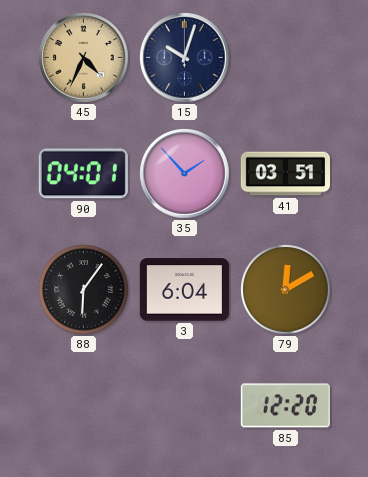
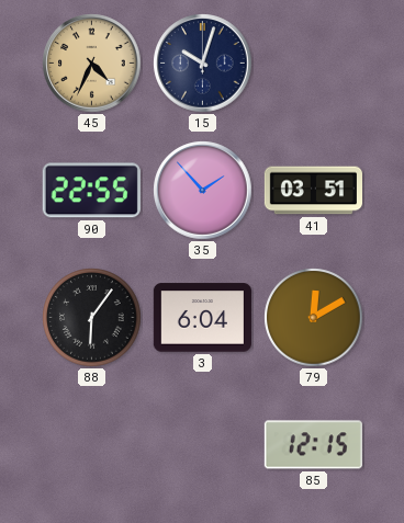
90: 04:01 -> 22:55 (91, 191)
85: 12:20 -> 12:15 (313, 445)
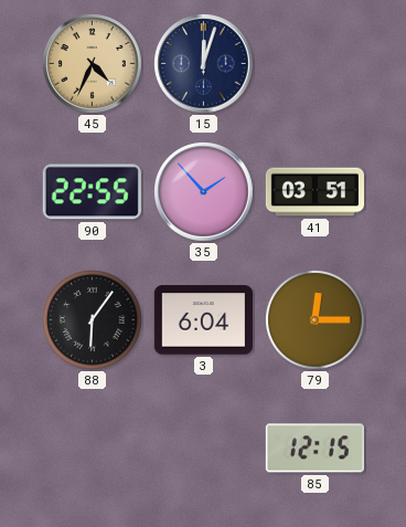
15: 10:03 -> 12:03 (204, 64)
79: 12:10 -> 12:15 (316, 320)
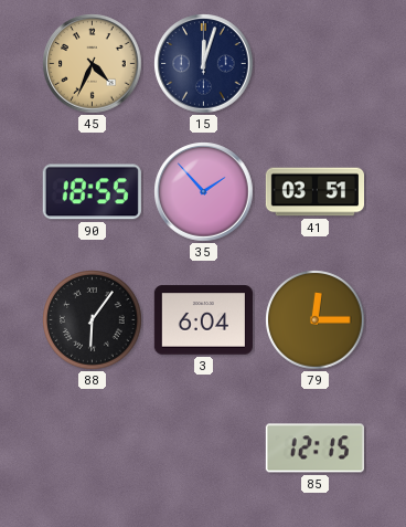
90: 22:55 -> 18:55 (92, 192)
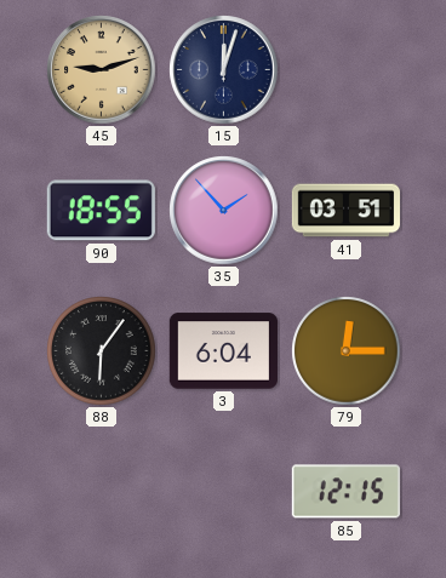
45: 4:34 -> 9:12 (102, 70)
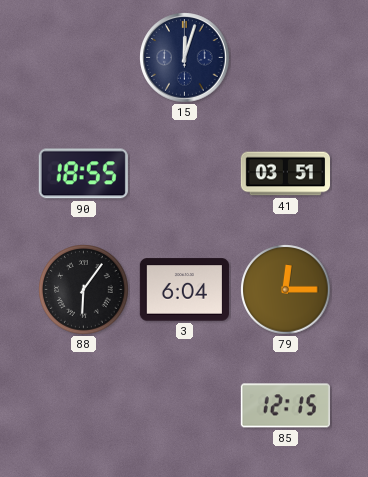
45: 9:12 -> none (102, 70)
35: 1:53 -> none (224, 211)
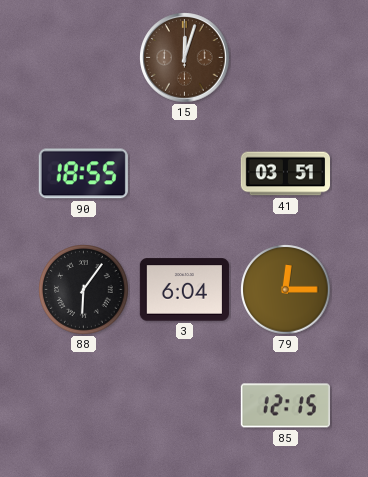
15 dial: navy -> brown (185, 58)
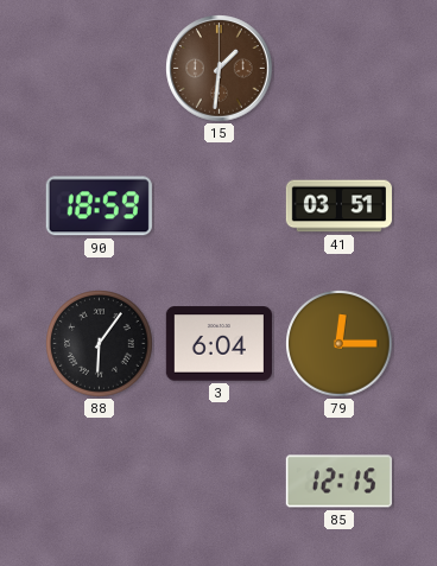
15: 12:03 -> 1:31 (220, 69)
90: 18:55 -> 18:59 (99, 206)
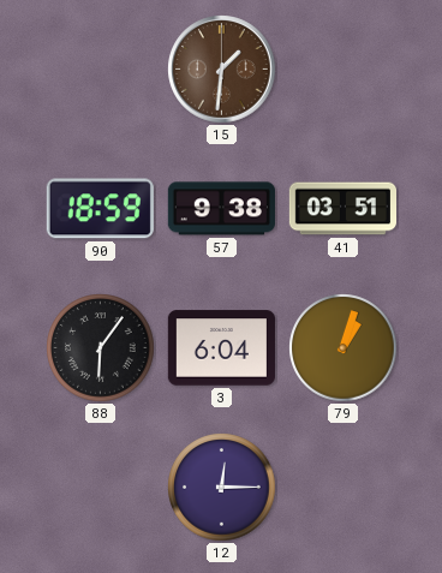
57: none -> 9:38 (221, 209)
79: 12:15 -> 1:03 (344, 348)
12: none -> 12:15 (222, 488)
85: 12:15 -> none (338, 482)
